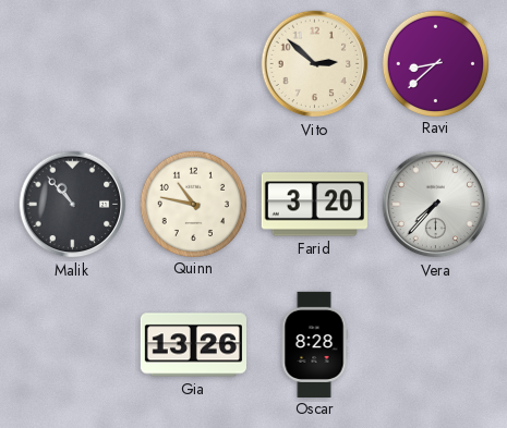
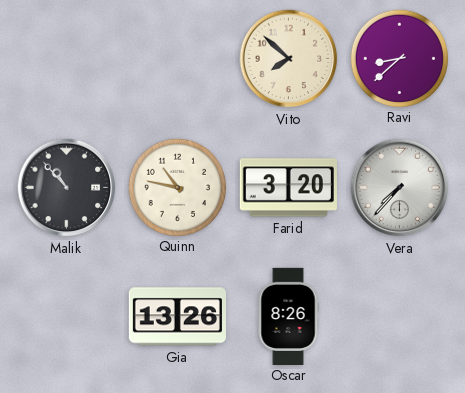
Vito: 2:52 -> 7:52 (289, 59)
Oscar: 8:28 -> 8:26 (288, 316)
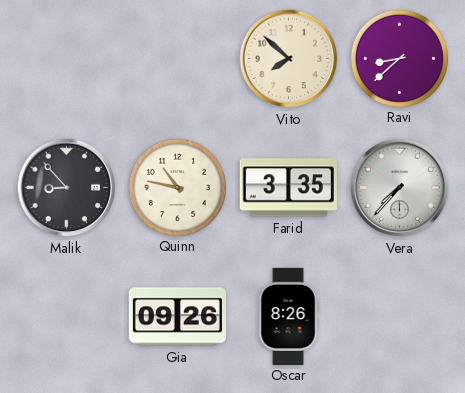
Malik: 10:53 -> 8:53 (67, 188)
Farid: 3:20 -> 3:35 (288, 188)
Gia: 13:26 -> 09:26 (177, 317)
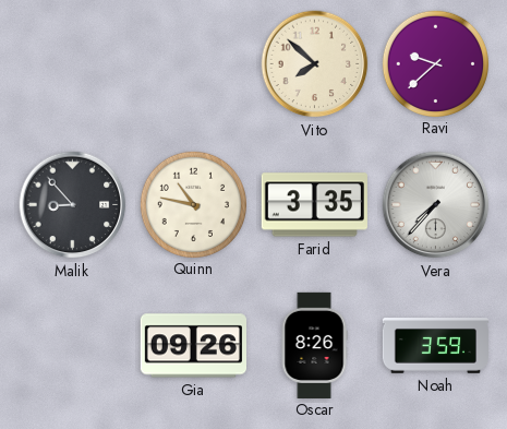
Ravi: 8:38 -> 9:38 (435, 63)
Noah: none -> 3:59 (435, 346)
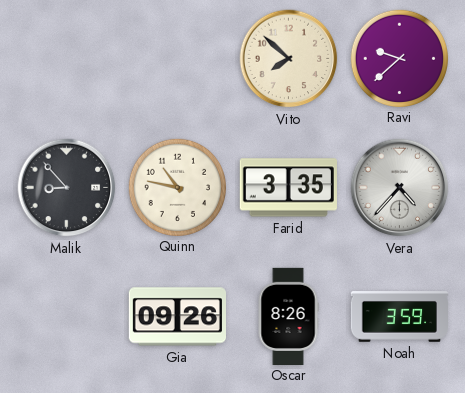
Vera: 7:37 -> 4:37 (400, 188)
